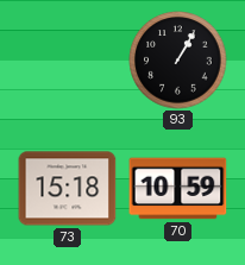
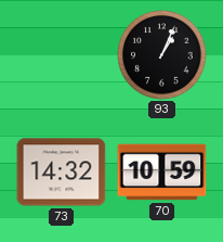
93: 1:05 -> 1:04 (162, 55)
73: 15:18 -> 14:32 (62, 173)
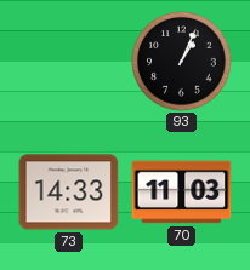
73: 14:32 -> 14:33 (69, 193)
70: 10:59 -> 11:03 (182, 193)
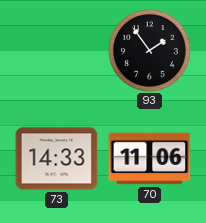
93: 1:04 -> 1:54 (150, 51)
70: 11:03 -> 11:06 (150, 159)
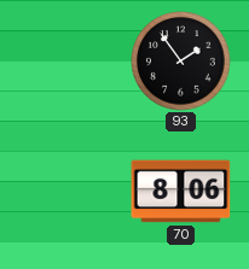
73: 14:33 -> none (57, 159)
70: 11:06 -> 8:06 (181, 192)
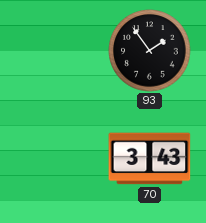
70: 8:06 -> 3:43 (150, 159)
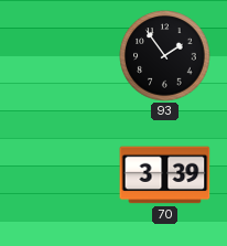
70: 3:43 -> 3:39 (165, 175)
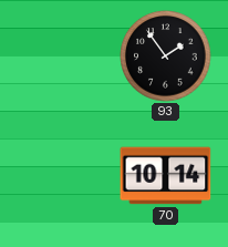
70: 3:39 -> 10:14 (166, 176)
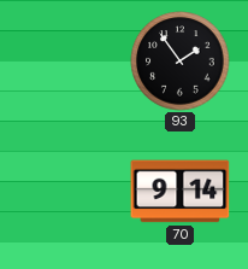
70: 10:14 -> 9:14 (181, 192)
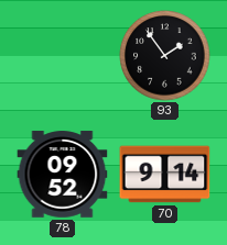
78: none -> 09:52 (63, 175)
